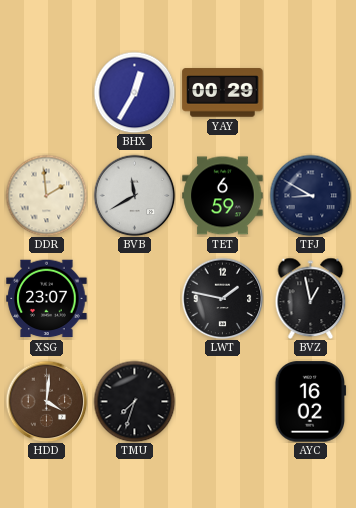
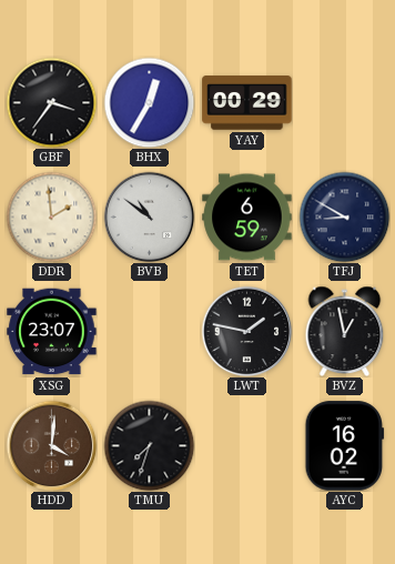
GBF: none -> 3:36 (51, 102)
BVB: 11:40 -> 10:51 (149, 216)
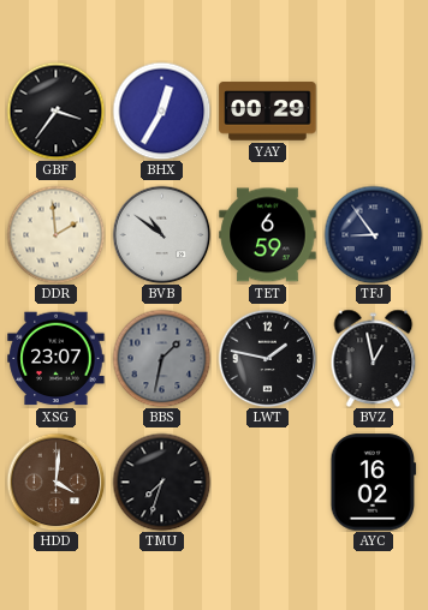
TFJ: 8:50 -> 8:54 (373, 234)
BBS: none -> 1:32 (161, 358)
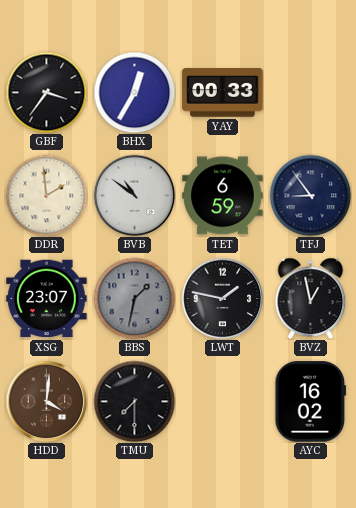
YAY: 00:29 -> 00:33 (223, 93)
TMU: 7:33 -> 7:30 (134, 401)
